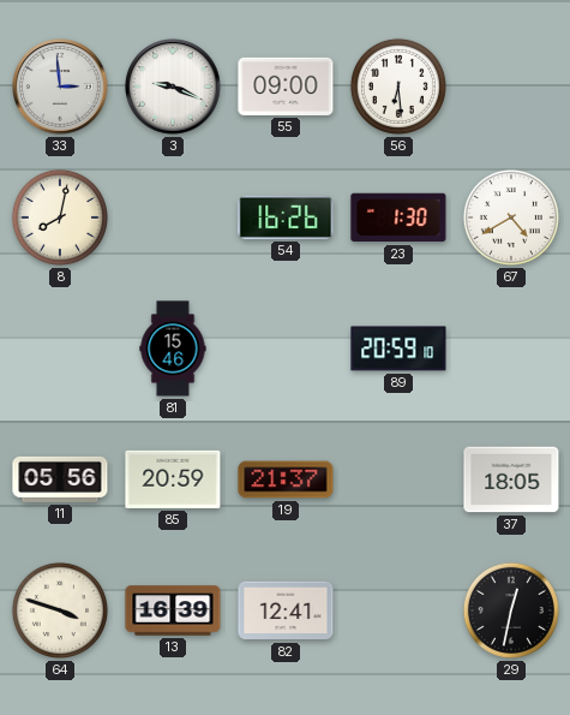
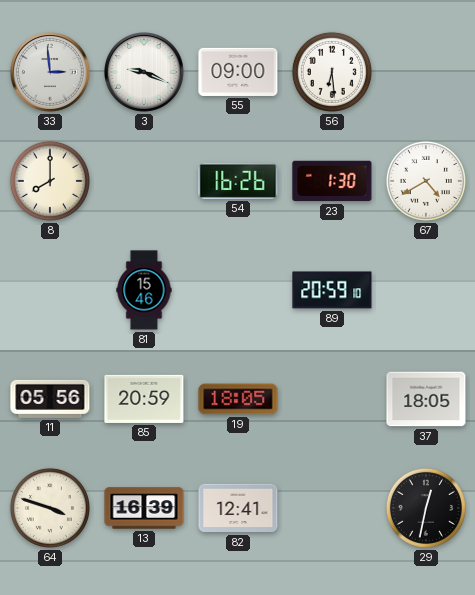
8: 8:02 -> 8:00 (50, 181)
19: 21:37 -> 18:05 (238, 399)
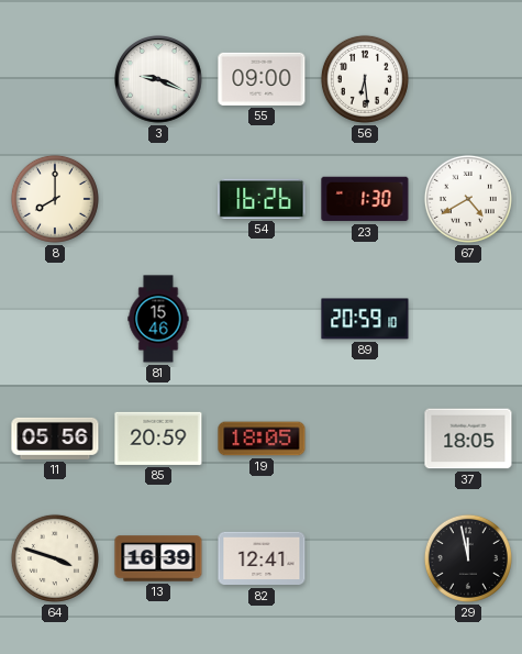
33: 2:59 -> none (51, 73)
29: 12:32 -> 11:58 (468, 558)
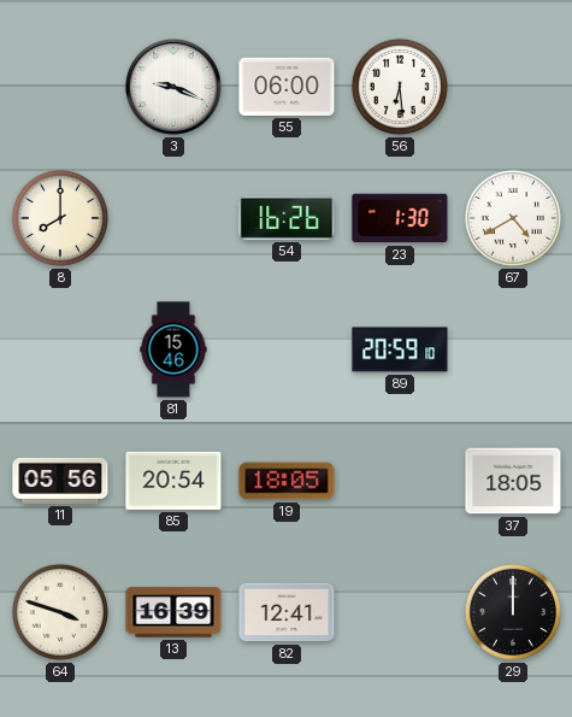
55: 09:00 -> 06:00 (287, 87)
85: 20:59 -> 20:54 (173, 481)
29: 11:58 -> 12:00 (513, 612)
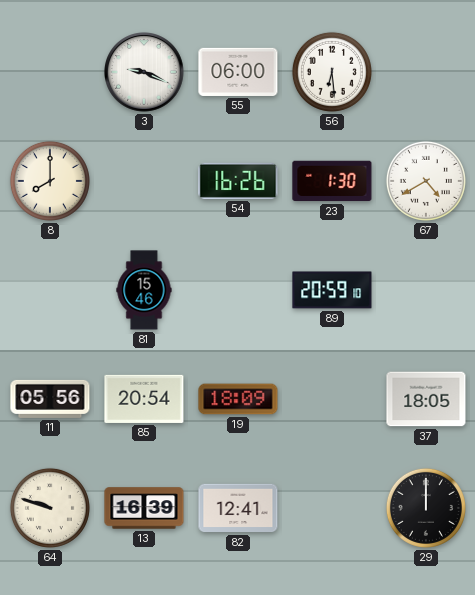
19: 18:05 -> 18:09 (238, 399)
64: 3:48 -> 9:48 (50, 508)
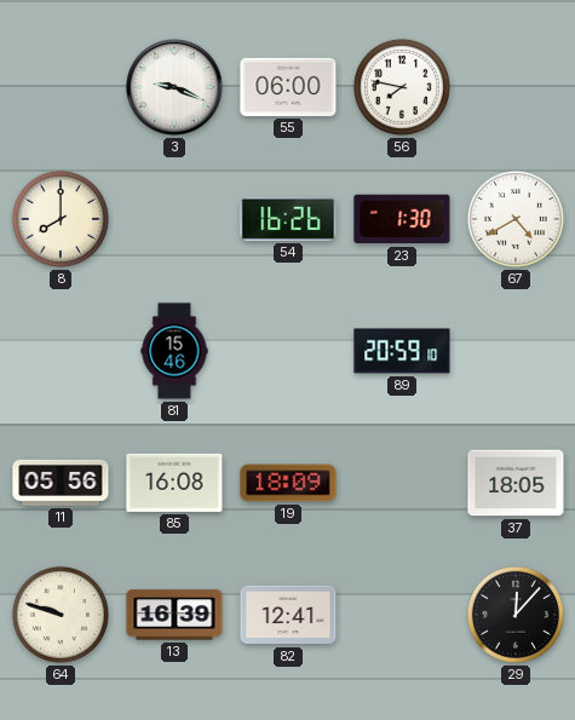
56: 6:29 -> 7:47 (402, 87)
85: 20:54 -> 16:08 (174, 483)
29: 12:00 -> 12:07 (516, 615)
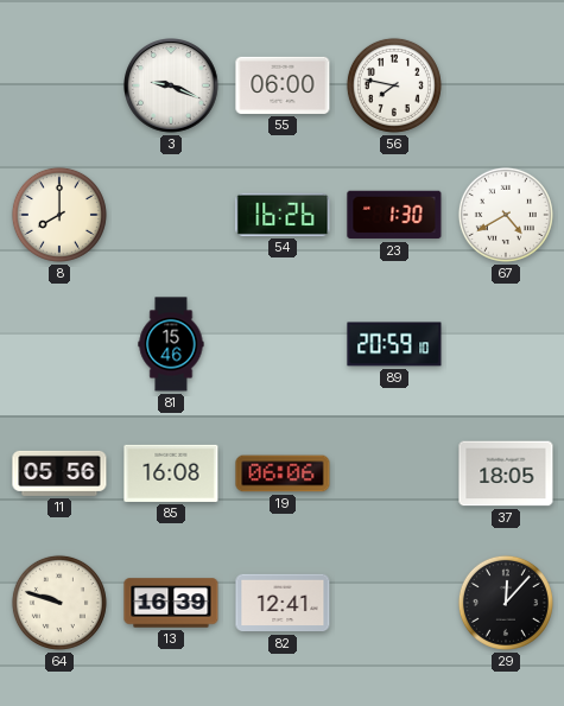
19: 18:09 -> 06:06 (283, 473)
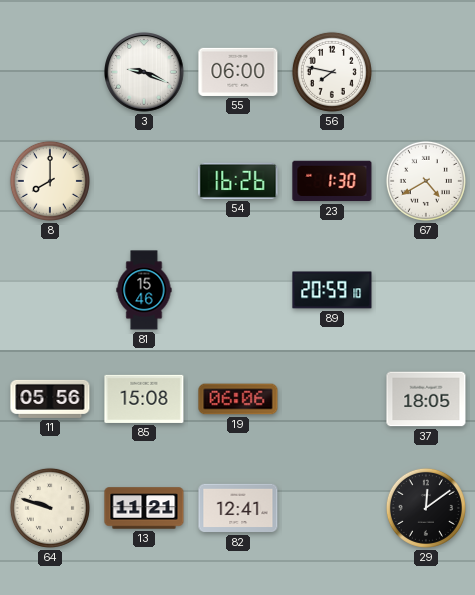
85: 16:08 -> 15:08 (144, 399)
13: 16:39 -> 11:21 (144, 508)
29: 12:07 -> 12:09 (426, 508)
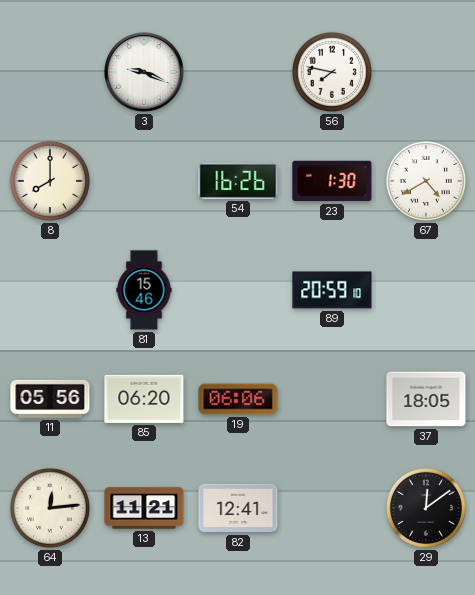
55: 06:00 -> none (238, 72)
85: 15:08 -> 06:20 (144, 399)
64: 9:48 -> 12:14 (50, 508)
